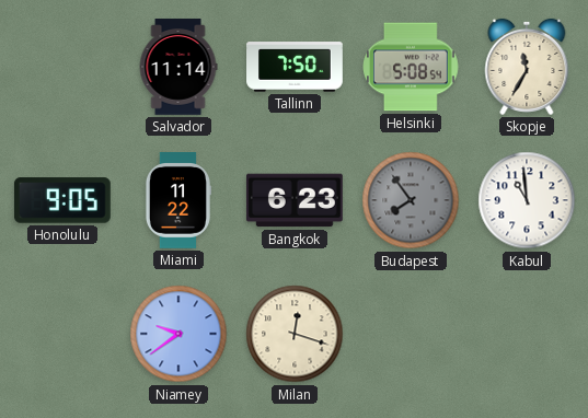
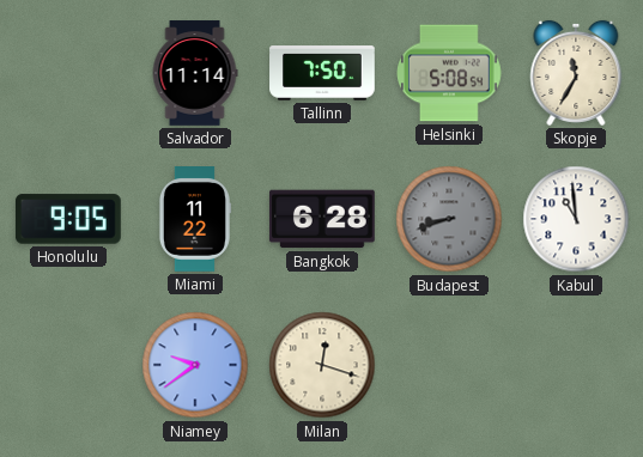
Bangkok: 6:23 -> 6:28 (322, 219)
Budapest: 7:54 -> 8:42 (449, 219)
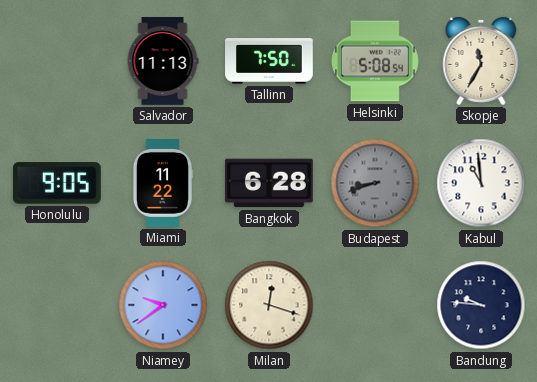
Salvador: 11:14 -> 11:13 (163, 61)
Bandung: none -> 9:46 (481, 305)
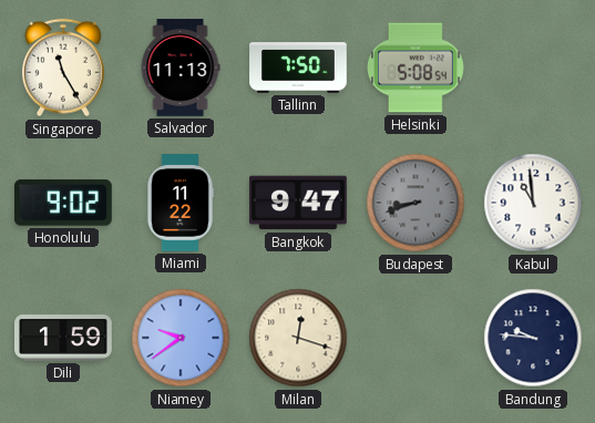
Singapore: none -> 11:25 (63, 68)
Skopje: 11:35 -> none (481, 61)
Honolulu: 9:05 -> 9:02 (63, 203)
Bangkok: 6:28 -> 9:47 (298, 203)
Dili: none -> 1:59 (63, 338)
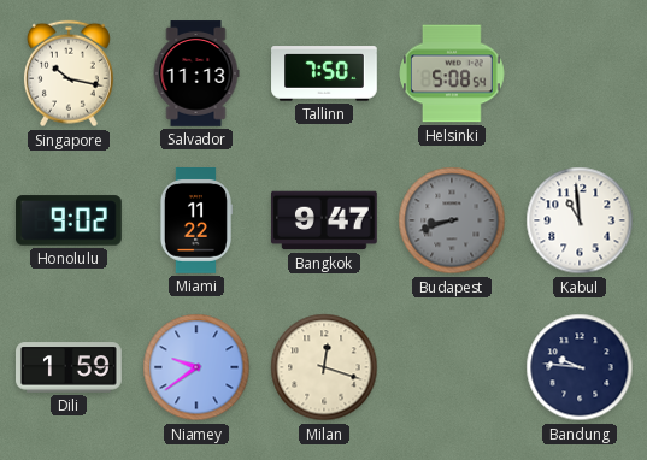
Singapore: 11:25 -> 10:17 (69, 73)
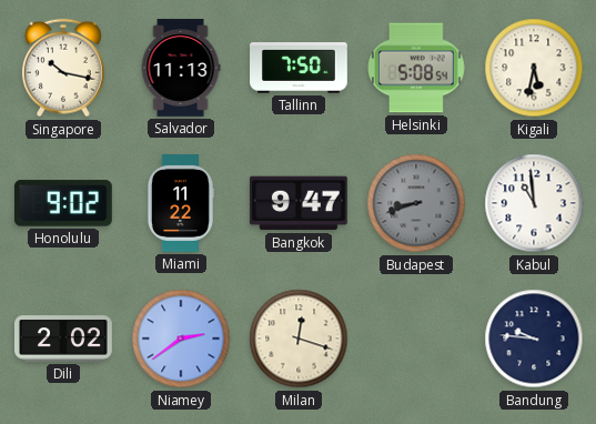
Kigali: none -> 5:32 (534, 68)
Dili: 1:59 -> 2:02 (63, 339)
Niamey: 9:39 -> 2:39 (181, 339)
